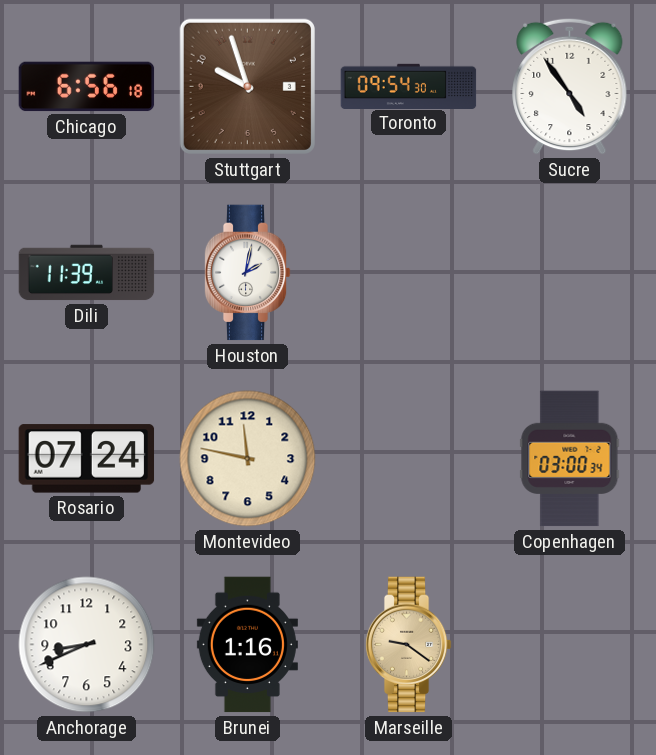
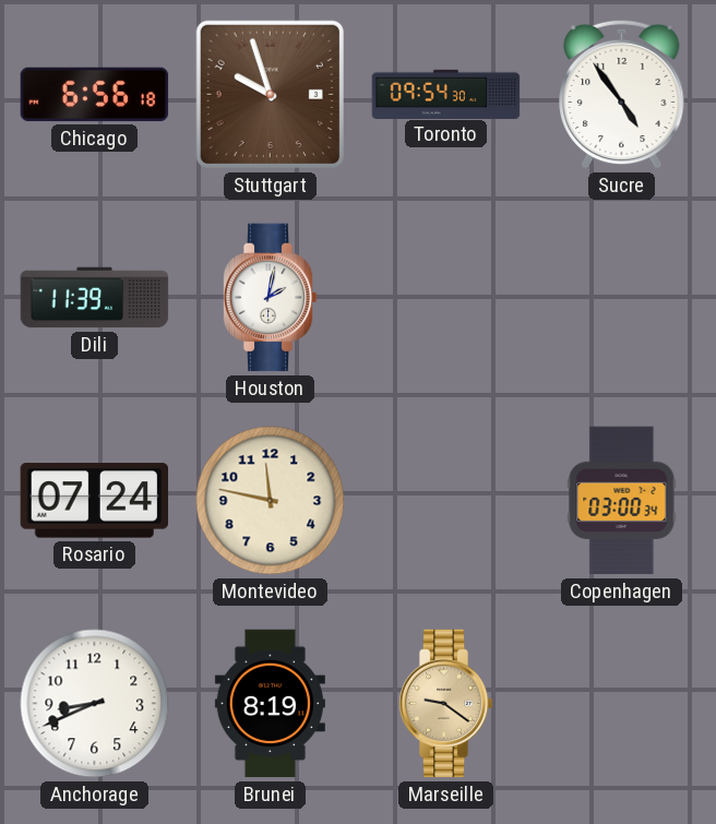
Brunei: 1:16 -> 8:19 (270, 704)
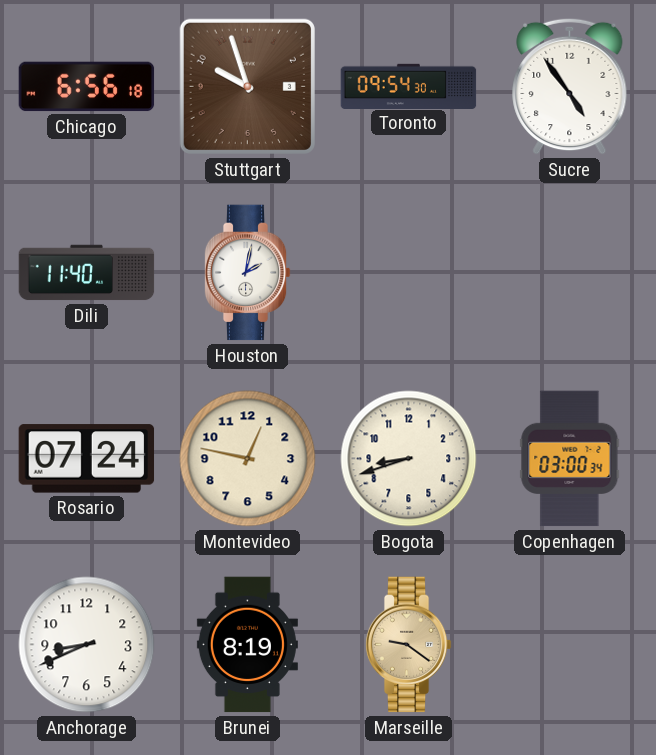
Dili: 11:39 -> 11:40 (87, 273)
Montevideo: 11:47 -> 12:47 (248, 459)
Bogota: none -> 8:42 (409, 459)
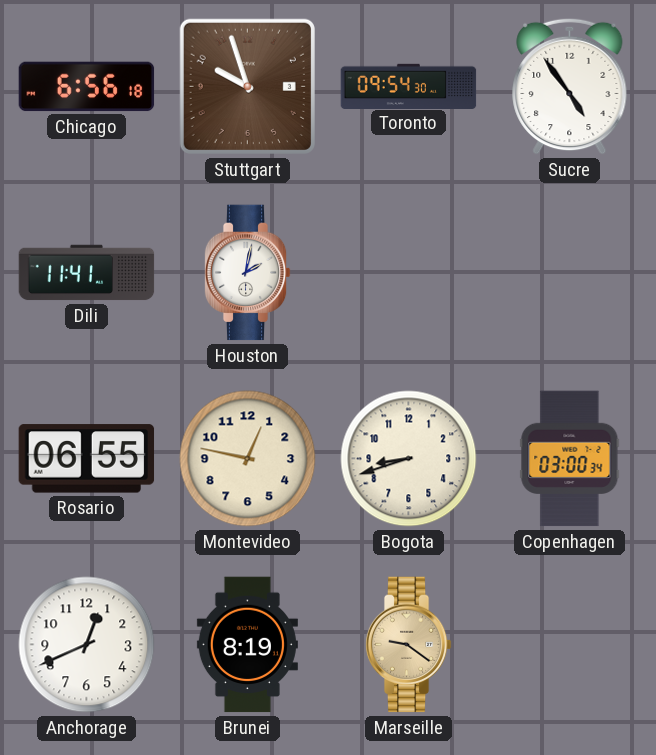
Dili: 11:40 -> 11:41 (87, 273)
Rosario: 07:24 -> 06:55 (87, 459)
Anchorage: 8:41 -> 12:41 (87, 645)
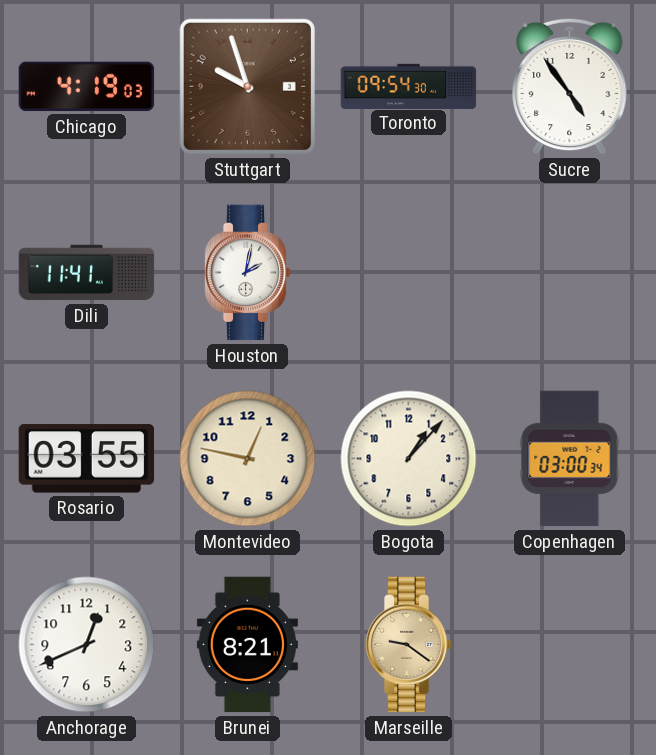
Chicago: 6:56 -> 4:19 (87, 87)
Rosario: 06:55 -> 03:55 (87, 459)
Bogota: 8:42 -> 1:07 (409, 459)
Brunei: 8:19 -> 8:21 (247, 645)
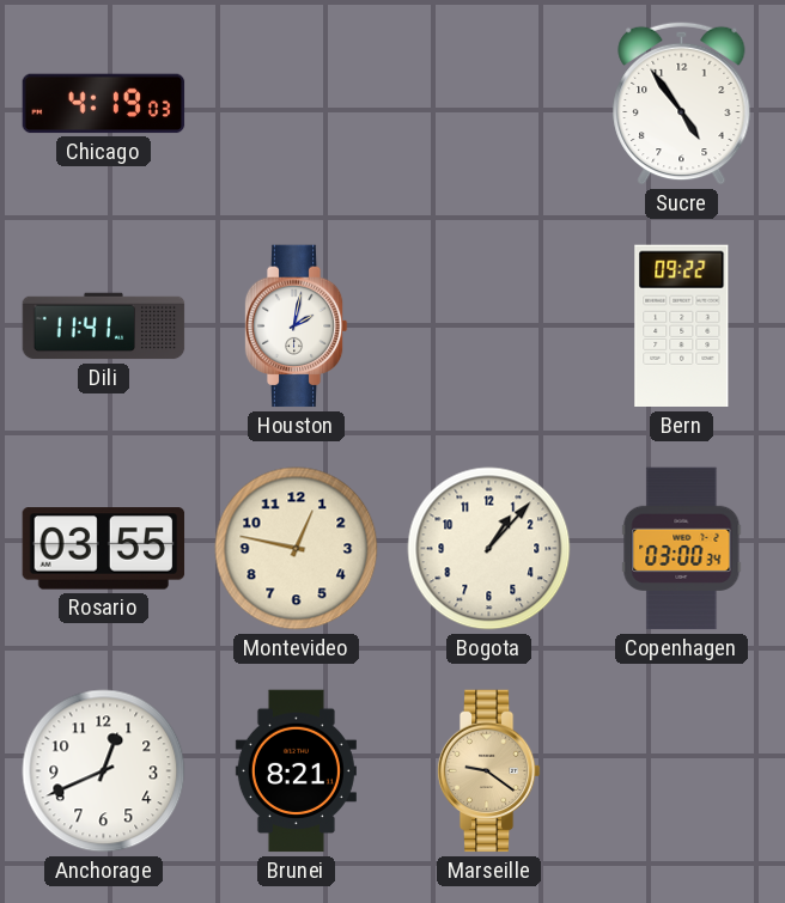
Stuttgart: 9:57 -> none (247, 86)
Toronto: 09:54 -> none (409, 86)
Bern: none -> 09:22 (682, 327)
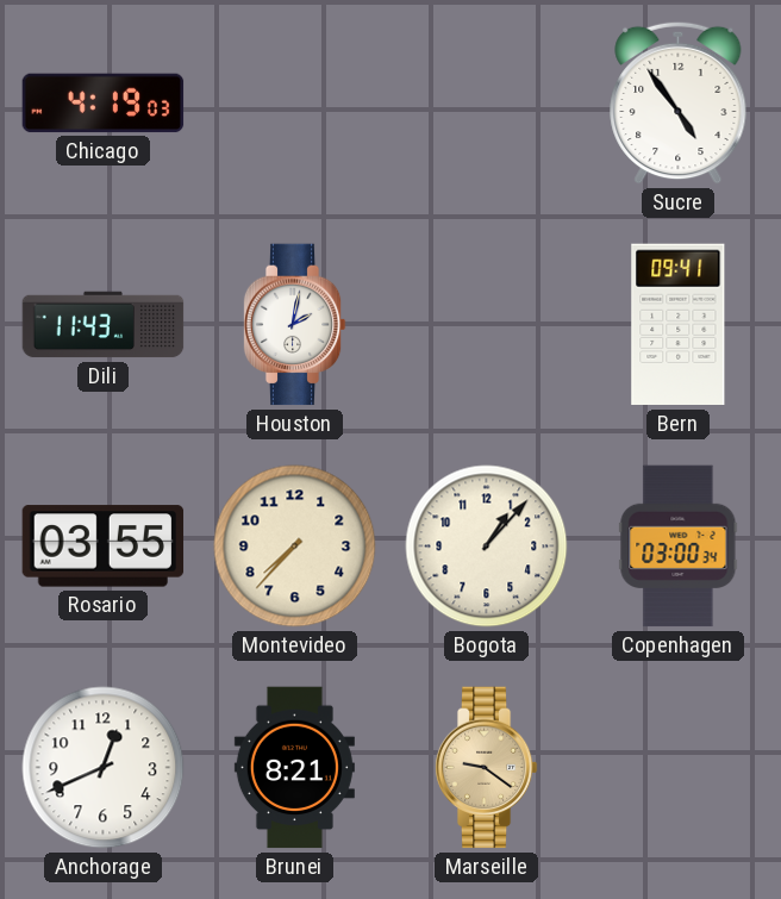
Dili: 11:41 -> 11:43 (104, 325)
Bern: 09:22 -> 09:41 (679, 325)
Montevideo: 12:47 -> 7:37 (295, 547)
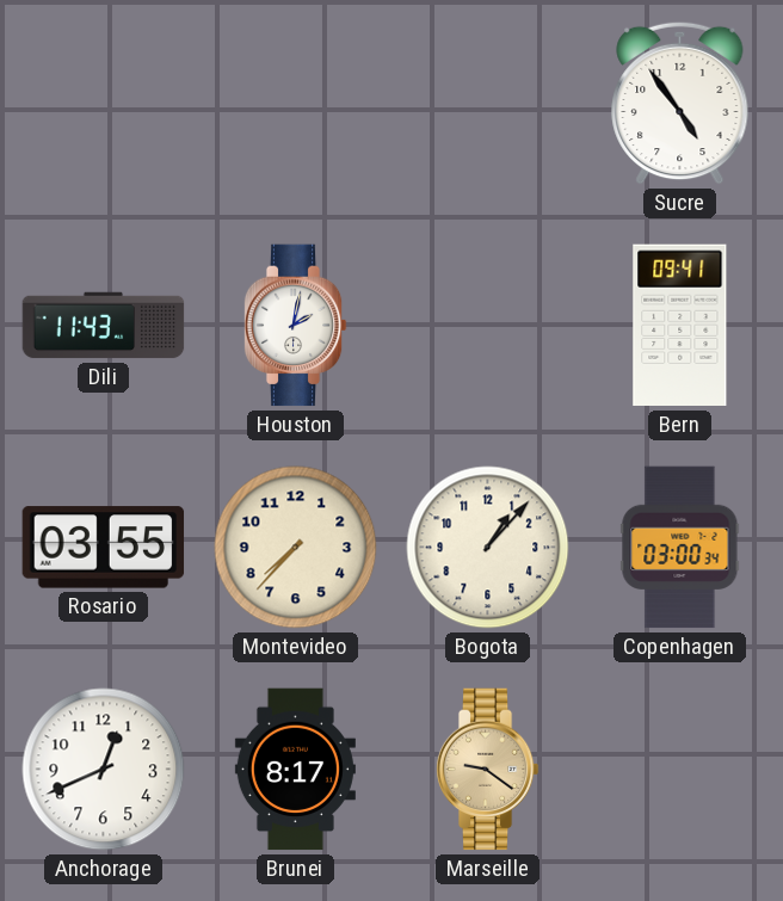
Chicago: 4:19 -> none (104, 104)
Brunei: 8:21 -> 8:17 (295, 770)
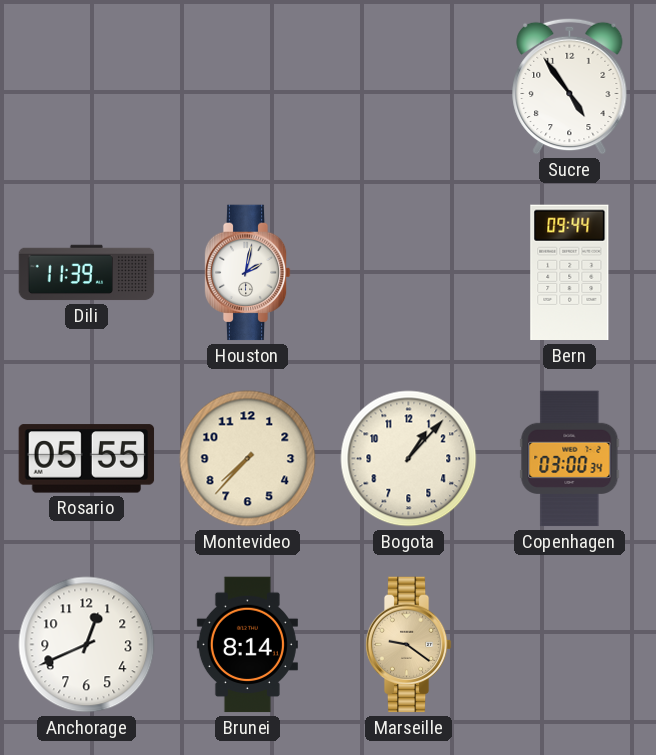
Dili: 11:43 -> 11:39 (87, 273)
Bern: 09:41 -> 09:44 (570, 273)
Rosario: 03:55 -> 05:55 (87, 459)
Brunei: 8:17 -> 8:14 (247, 645)
